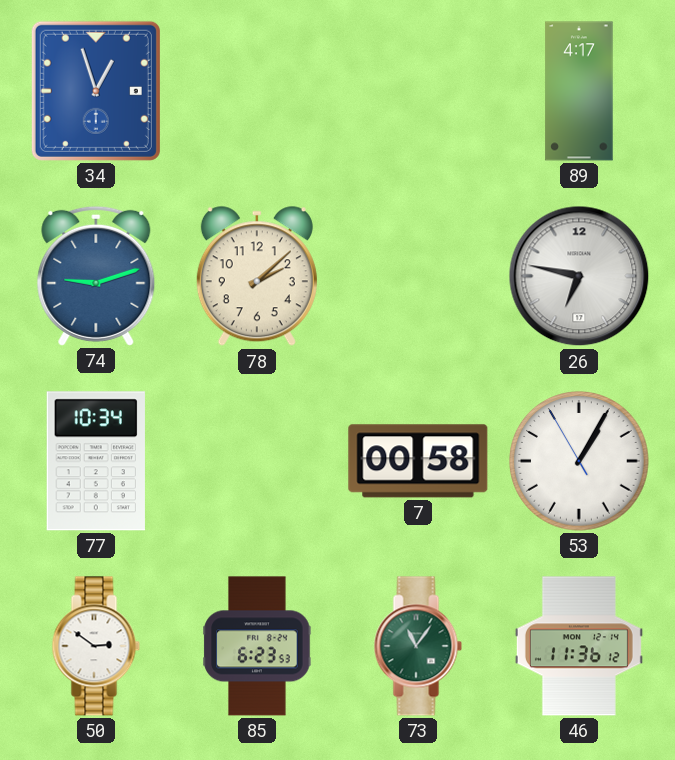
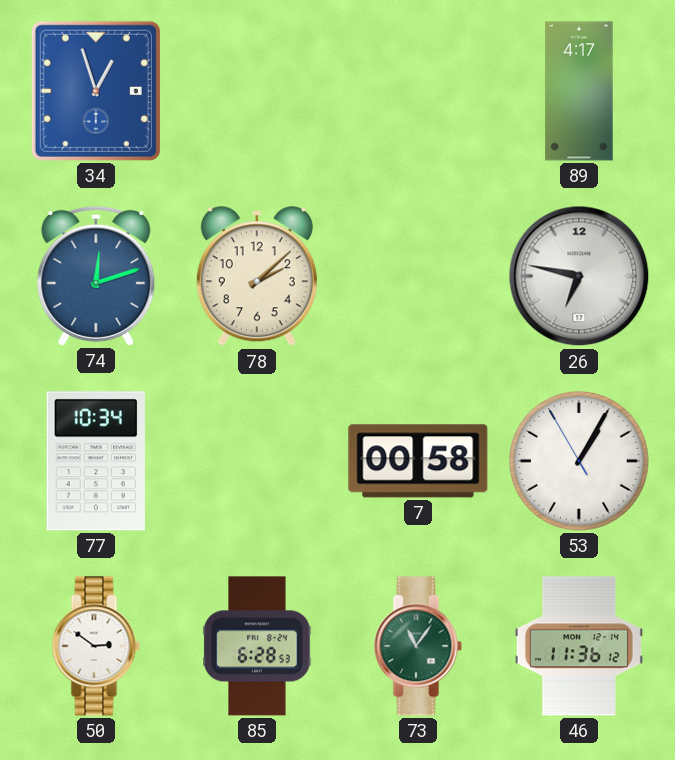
74: 9:12 -> 12:12 (96, 276)
85: 6:23 -> 6:28 (257, 646)
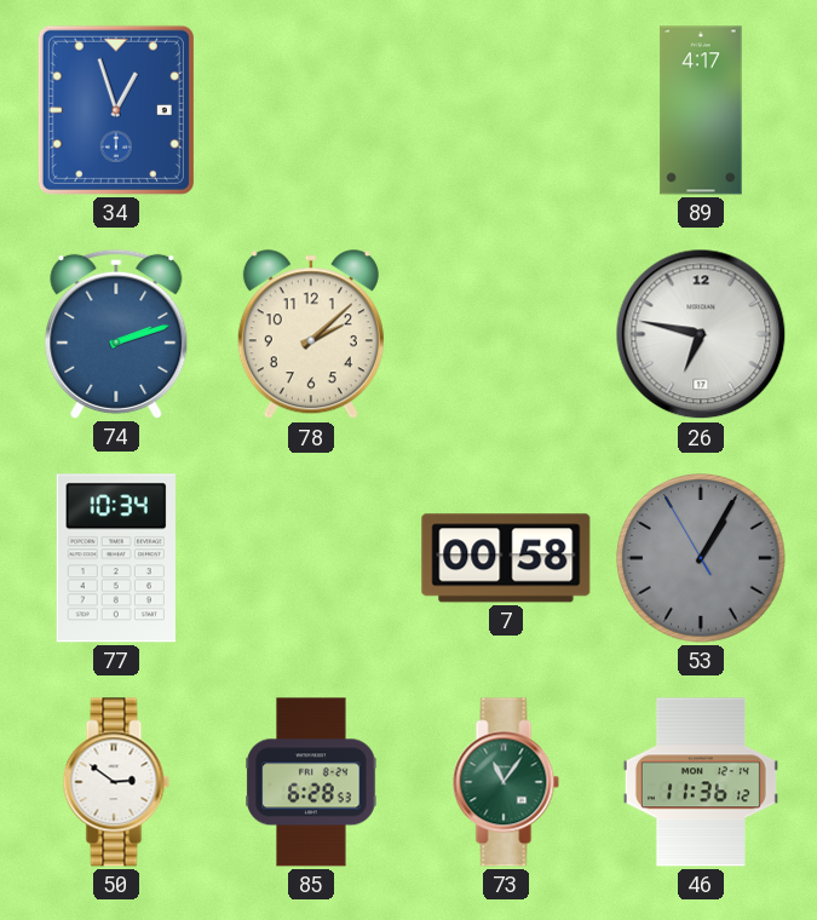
74: 12:12 -> 2:12 (116, 334)
53 dial: white -> grey (702, 559)
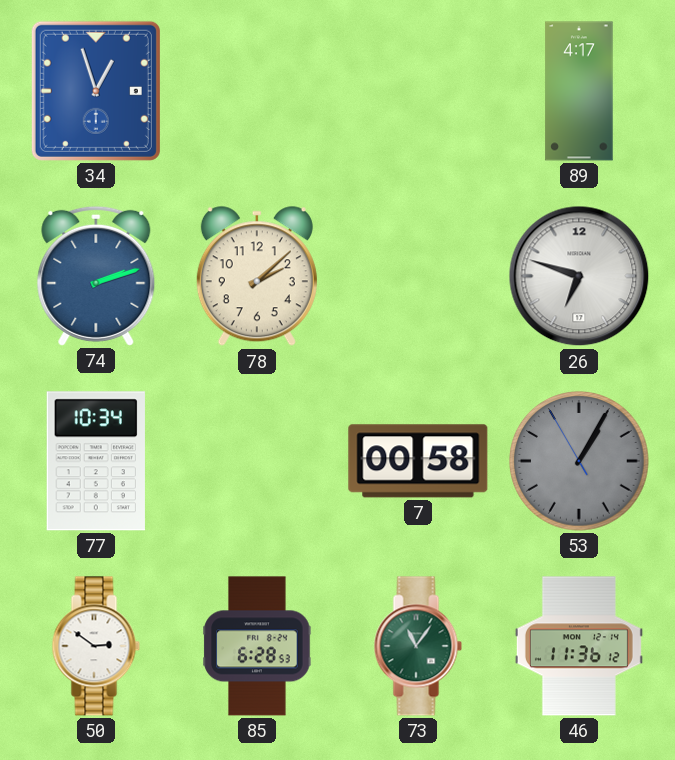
26: 6:47 -> 6:48 (579, 276)
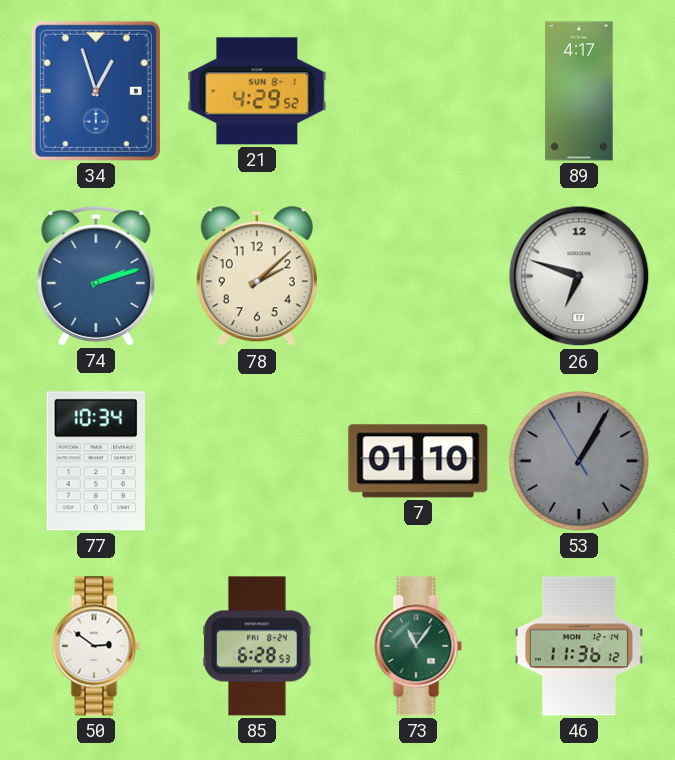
21: none -> 4:29 (257, 91)
7: 00:58 -> 01:10 (418, 461)
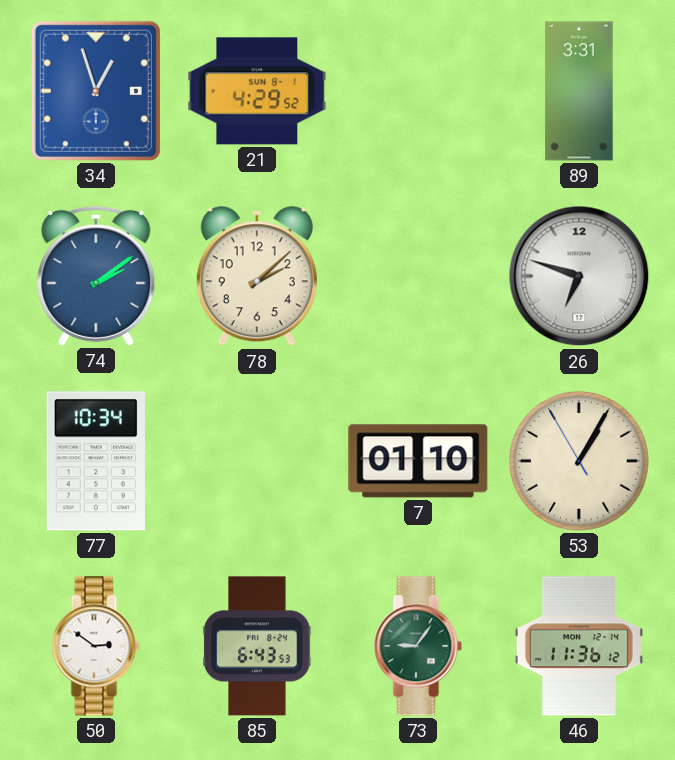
89: 4:17 -> 3:31 (579, 91)
74: 2:12 -> 2:09 (96, 276)
53 dial: grey -> cream (580, 462)
85: 6:28 -> 6:43 (257, 646)
73: 11:06 -> 9:06 (418, 646)
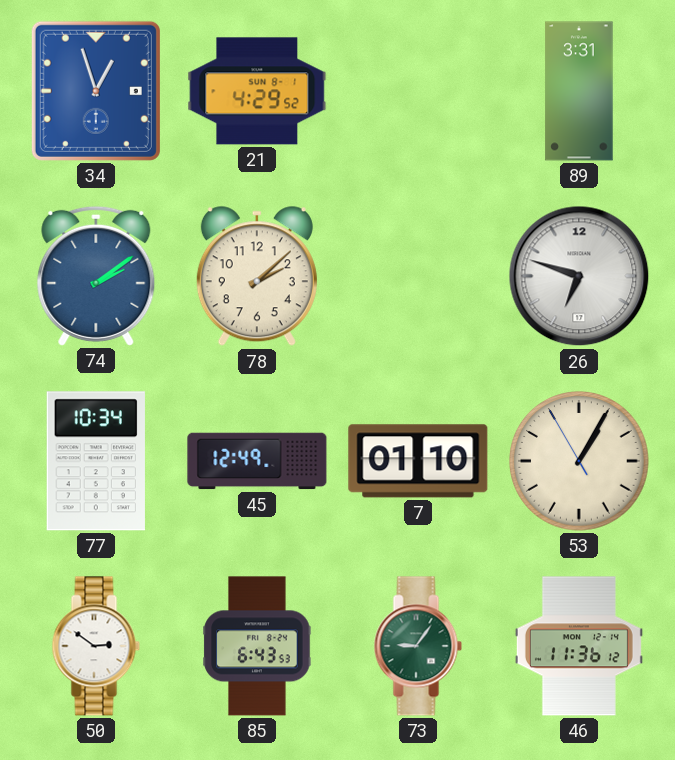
45: none -> 12:49 (257, 461)
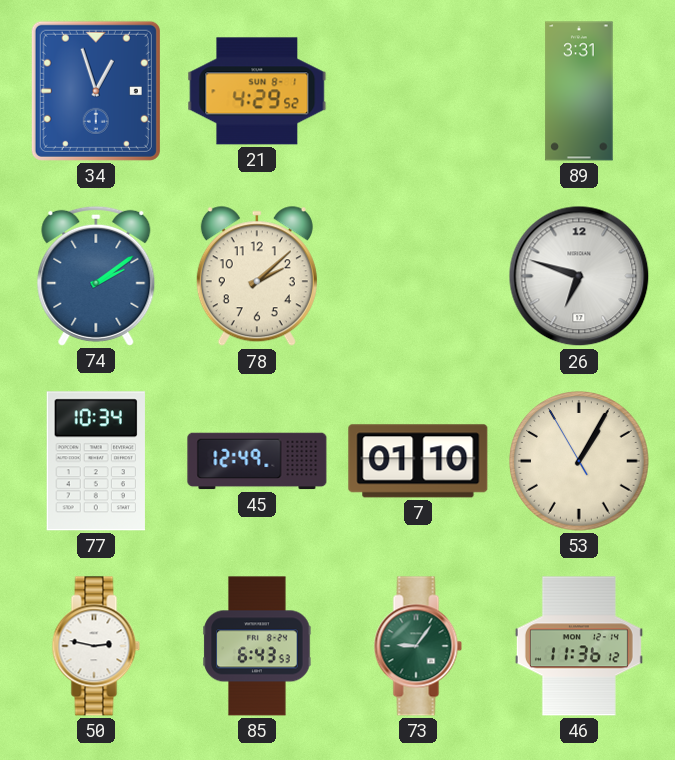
50: 2:51 -> 2:47 (96, 646)
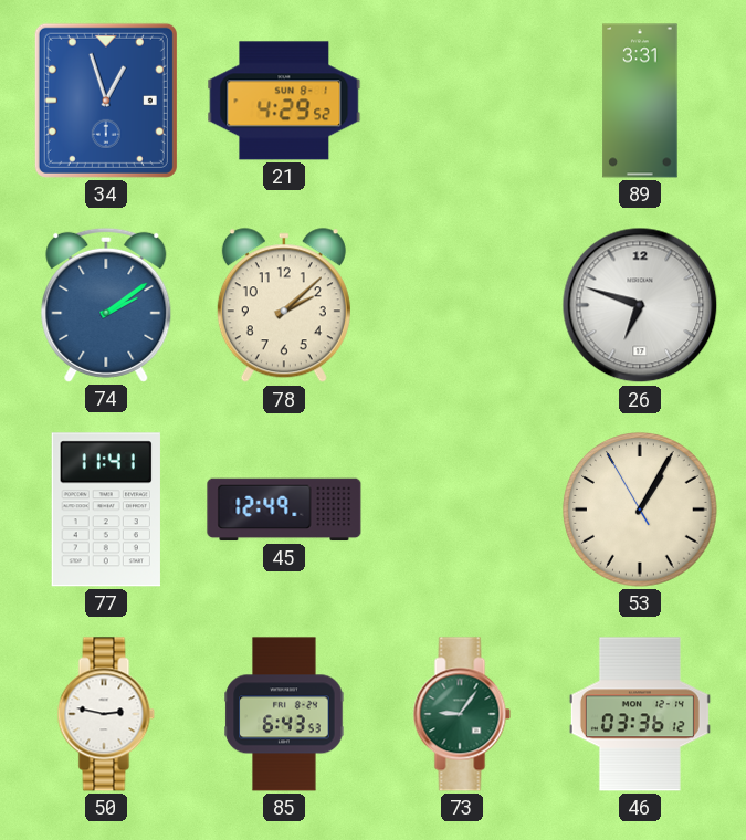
77: 10:34 -> 11:41 (106, 510)
7: 01:10 -> none (418, 461)
46: 11:36 -> 03:36 (640, 714)
